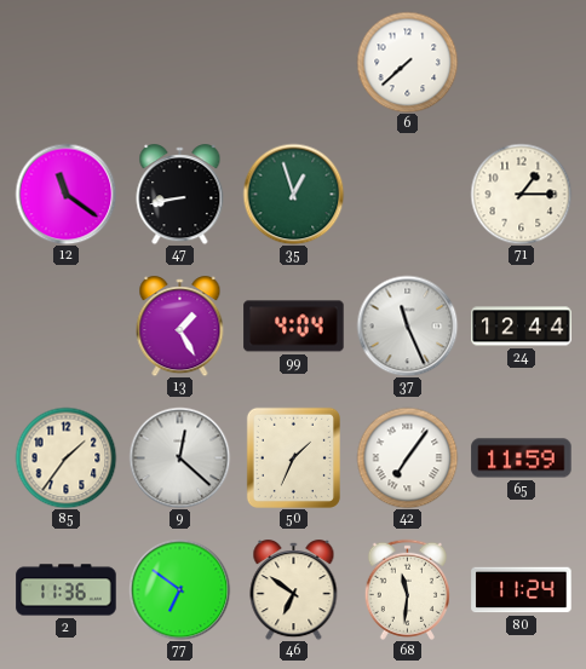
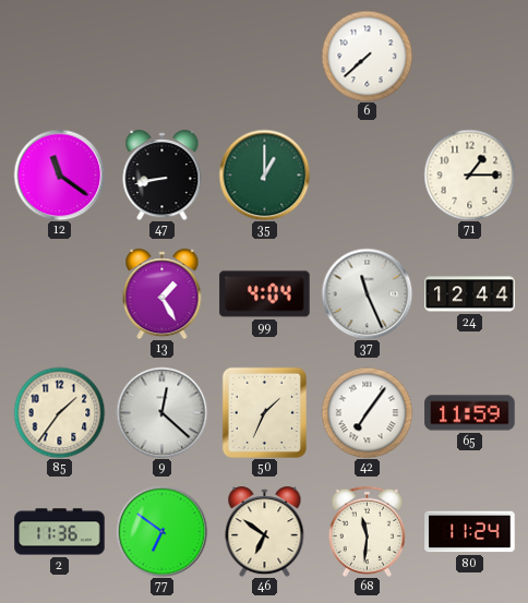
35: 12:57 -> 1:00 (264, 174)
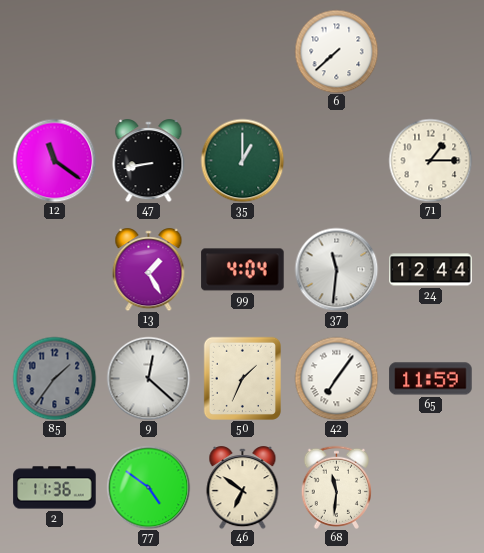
37: 11:26 -> 11:31 (336, 269)
85 dial: cream -> grey (54, 378)
77: 6:51 -> 4:51 (148, 487)
80: 11:24 -> none (470, 532)
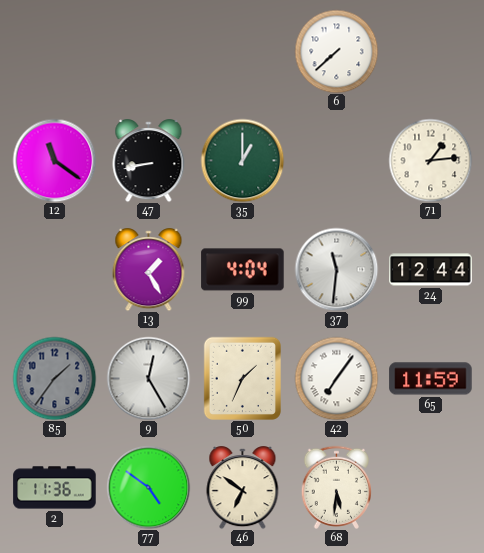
71: 1:15 -> 1:14 (430, 160)
9: 12:22 -> 12:25 (148, 378)
68: 11:31 -> 5:31 (336, 487)
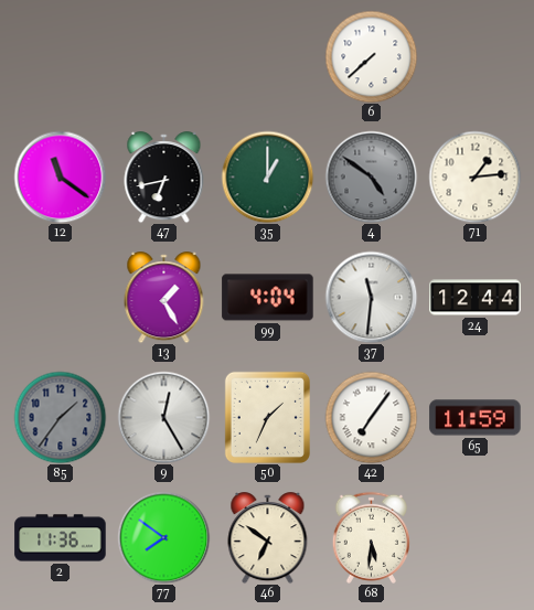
47: 8:43 -> 6:43 (164, 178)
4: none -> 4:51 (371, 176)
77: 4:51 -> 7:51 (163, 537)
